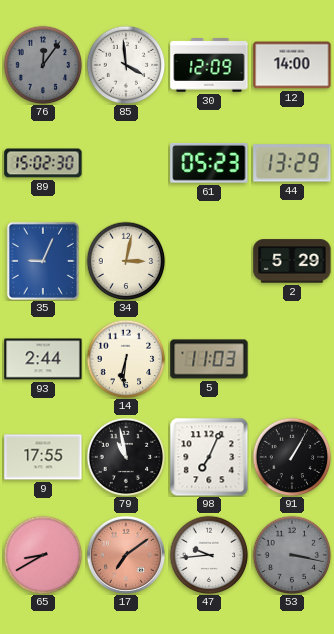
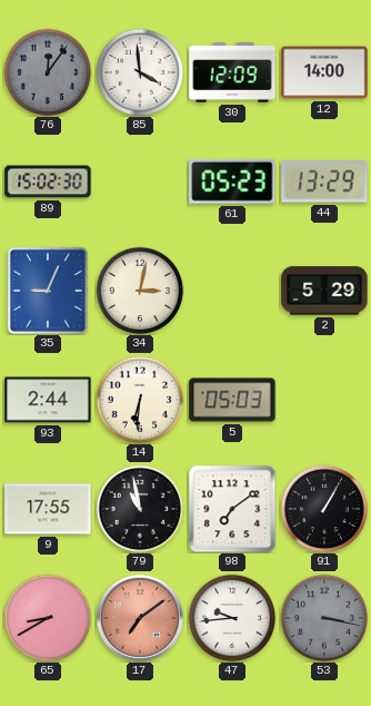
5: 11:03 -> 05:03 (232, 400)
98: 7:04 -> 7:09 (232, 509)
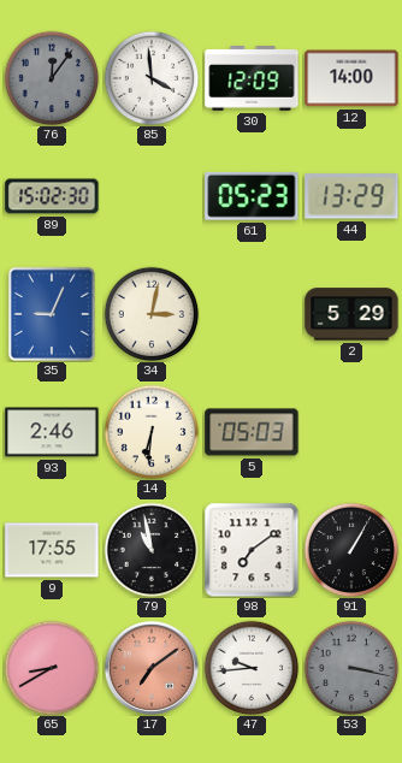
93: 2:44 -> 2:46 (52, 432)
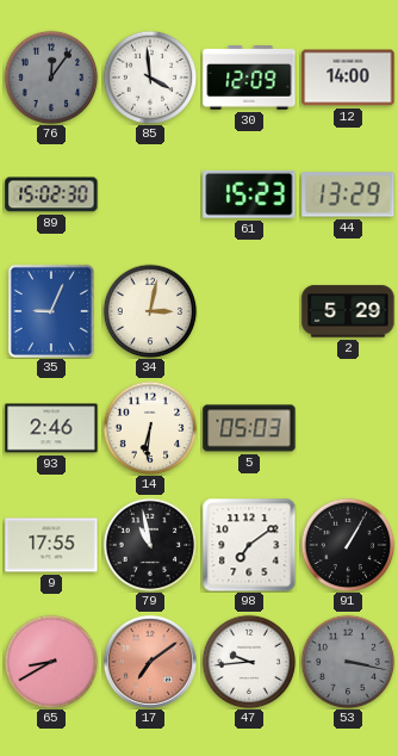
61: 05:23 -> 15:23 (249, 194)
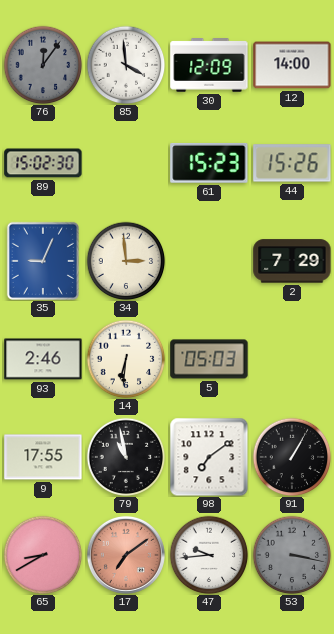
44: 13:29 -> 15:26 (292, 163)
34: 3:02 -> 2:59 (126, 261)
2: 5:29 -> 7:29 (292, 261)
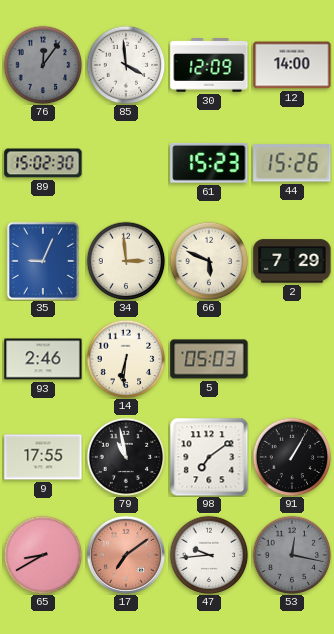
66: none -> 5:49 (209, 261)
53: 3:17 -> 12:17 (292, 555)
